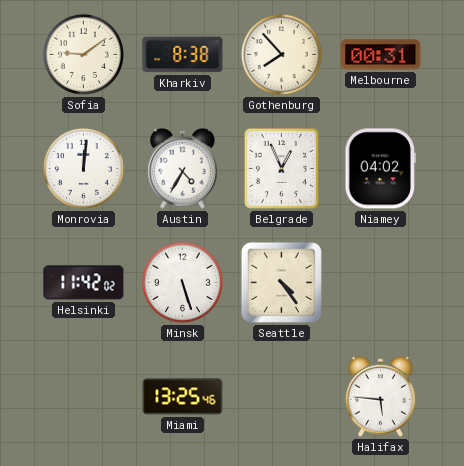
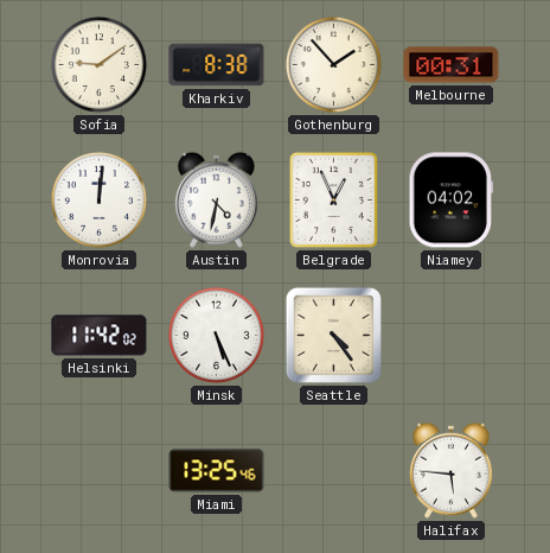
Gothenburg: 7:53 -> 1:53 (333, 64)
Austin: 4:35 -> 4:32 (216, 199)
Minsk: 5:27 -> 5:26 (216, 335)
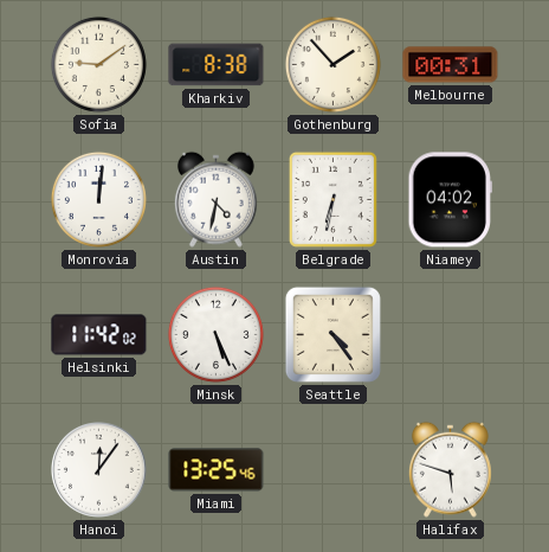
Belgrade: 12:56 -> 6:32 (332, 199)
Hanoi: none -> 12:06 (99, 470)
Halifax: 5:46 -> 5:48 (450, 469)
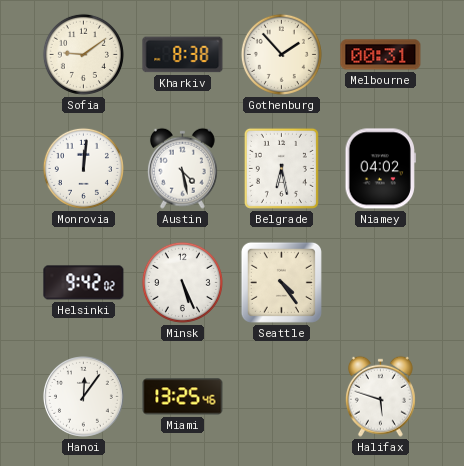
Austin: 4:32 -> 4:28 (182, 168)
Belgrade: 6:32 -> 6:28 (281, 168)
Helsinki: 11:42 -> 9:42 (84, 283)
